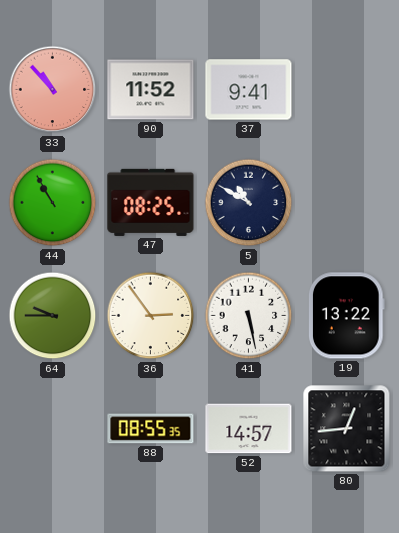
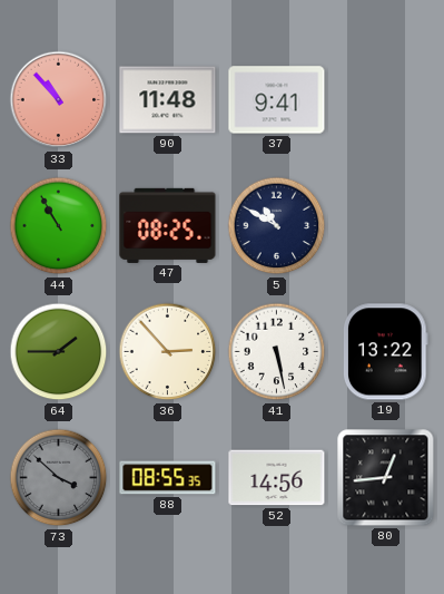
90: 11:52 -> 11:48 (168, 100)
64: 9:45 -> 1:45 (59, 352)
36: 2:54 -> 2:53 (168, 352)
73: none -> 3:52 (59, 478)
52: 14:57 -> 14:56 (277, 478)
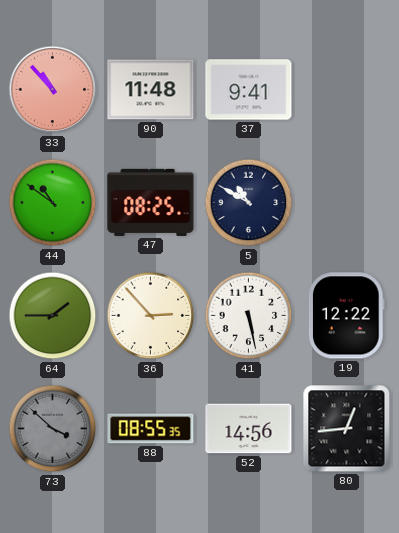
44: 10:55 -> 10:51 (53, 203)
19: 13:22 -> 12:22 (347, 316)
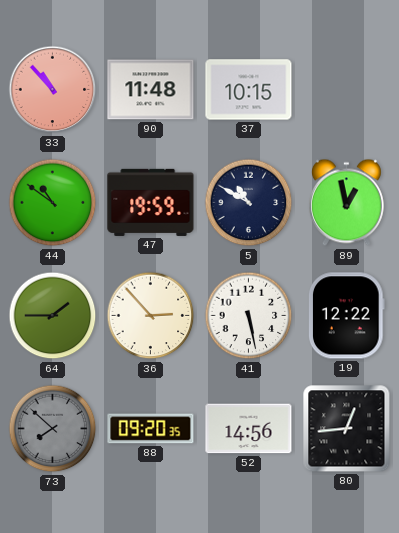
37: 9:41 -> 10:15 (249, 90)
47: 08:25 -> 19:59 (151, 202)
89: none -> 12:58 (346, 203)
73: 3:52 -> 7:52 (53, 429)
88: 08:55 -> 09:20 (151, 429)
